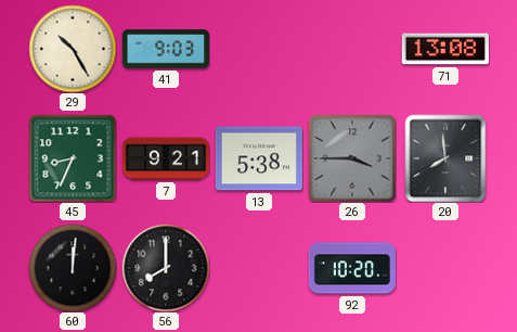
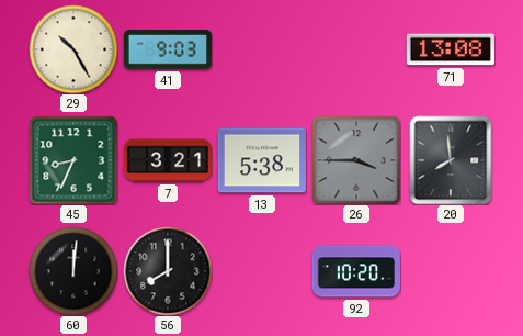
7: 9:21 -> 3:21 (168, 160)
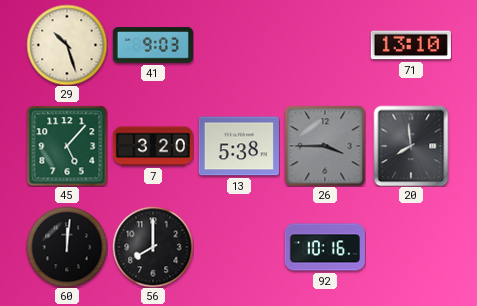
29: 10:25 -> 10:27 (67, 45)
71: 13:08 -> 13:10 (411, 45)
45: 8:34 -> 5:07 (67, 146)
7: 3:21 -> 3:20 (153, 146)
92: 10:20 -> 10:16 (325, 247)
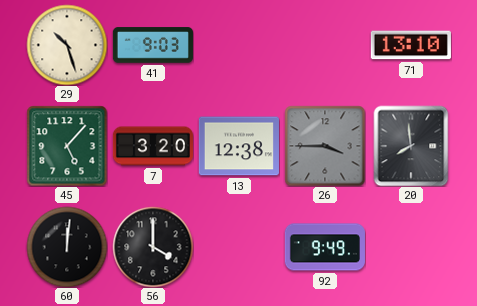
13: 5:38 -> 12:38 (239, 146)
56: 8:00 -> 4:00 (153, 247)
92: 10:16 -> 9:49 (325, 247)
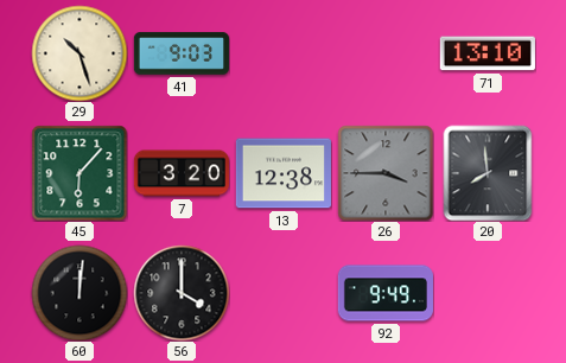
45: 5:07 -> 6:07 (80, 173)
